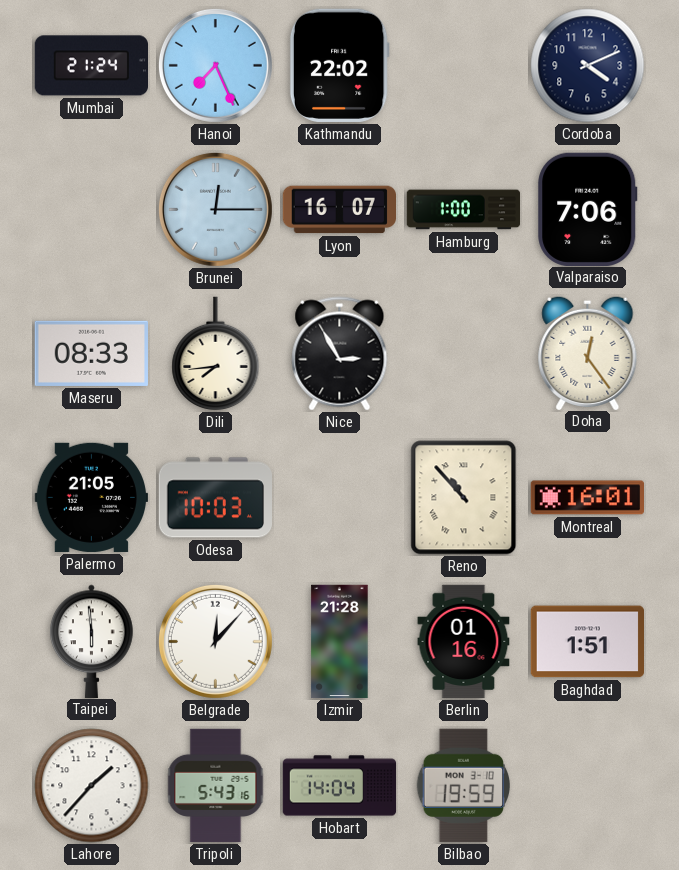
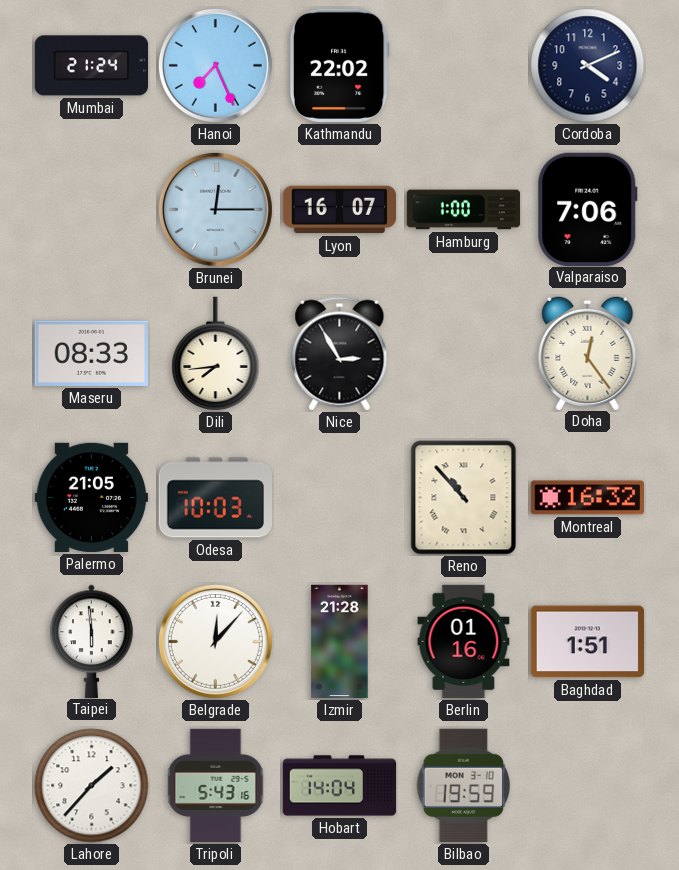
Montreal: 16:01 -> 16:32 (587, 498)
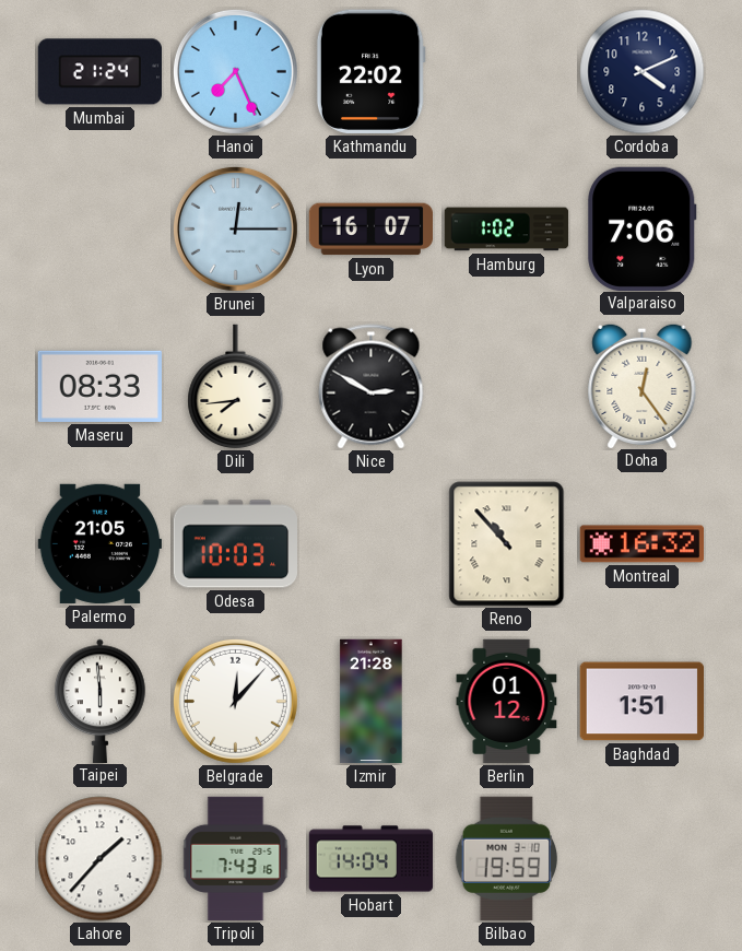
Hamburg: 1:00 -> 1:02 (507, 230)
Nice: 2:55 -> 2:50 (372, 387)
Berlin: 01:16 -> 01:12 (507, 702)
Tripoli: 5:43 -> 7:43 (236, 859)
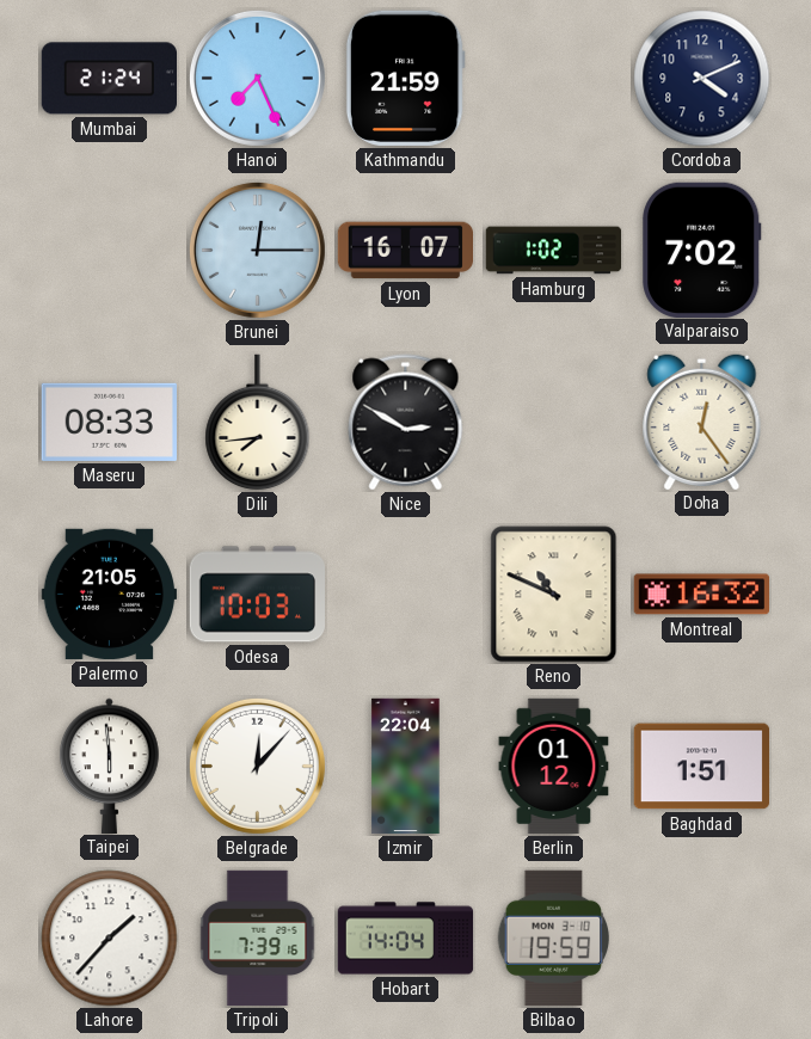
Kathmandu: 22:02 -> 21:59 (405, 78)
Valparaiso: 7:06 -> 7:02 (702, 250)
Reno: 10:53 -> 10:49 (554, 595)
Izmir: 21:28 -> 22:04 (406, 767)
Tripoli: 7:43 -> 7:39 (258, 939)
